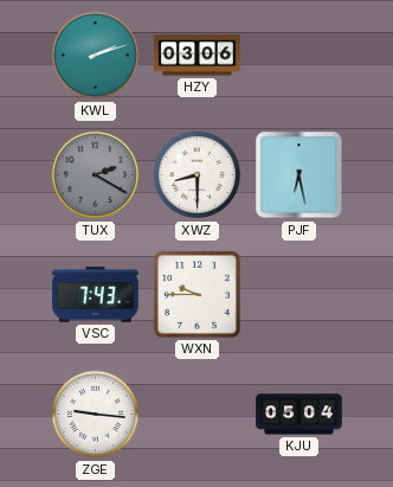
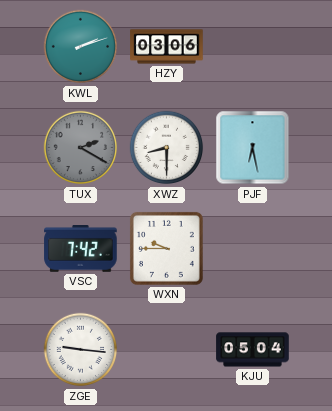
VSC: 7:43 -> 7:42 (81, 249)
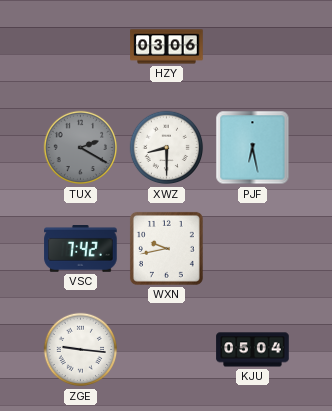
KWL: 2:12 -> none (81, 47)
WXN: 9:45 -> 9:43 (166, 248)
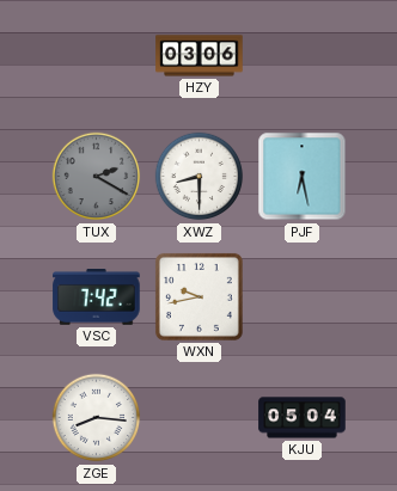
ZGE: 9:16 -> 8:16 (97, 418)
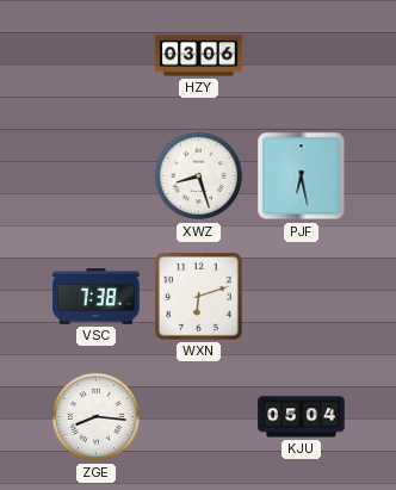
TUX: 2:20 -> none (97, 177)
XWZ: 8:30 -> 8:27 (199, 176)
VSC: 7:42 -> 7:38 (97, 297)
WXN: 9:43 -> 6:12 (198, 296)
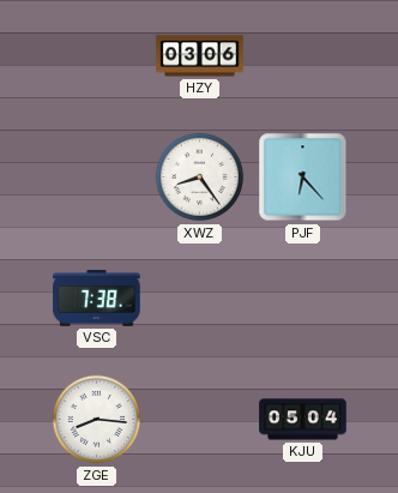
XWZ: 8:27 -> 8:24 (200, 178)
PJF: 6:28 -> 6:23 (303, 178)
WXN: 6:12 -> none (198, 296)
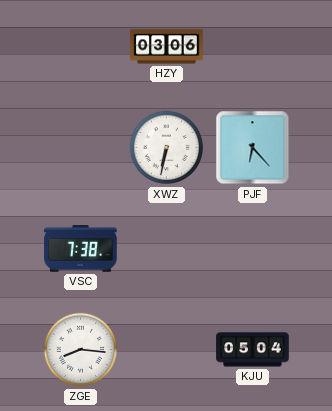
XWZ: 8:24 -> 6:32 (167, 148)
